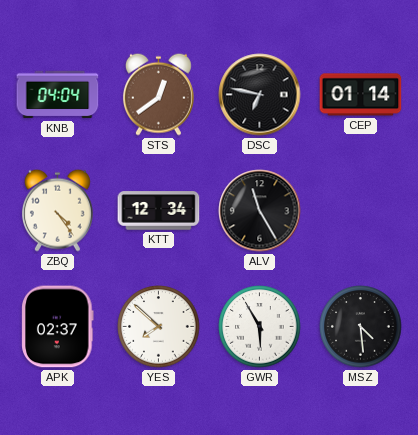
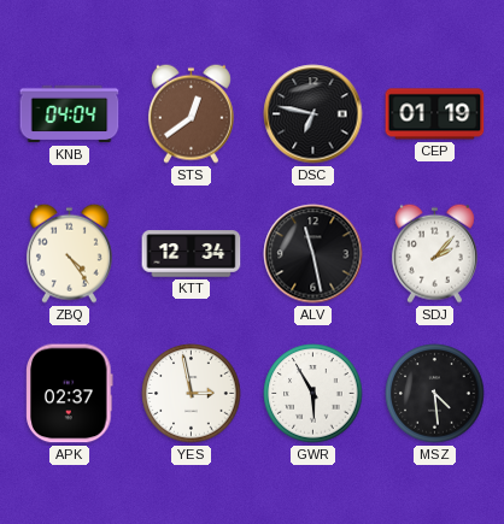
CEP: 01:14 -> 01:19 (435, 114)
ALV: 11:25 -> 11:28 (313, 254)
SDJ: none -> 2:07 (434, 253)
YES: 7:52 -> 2:58 (192, 394)
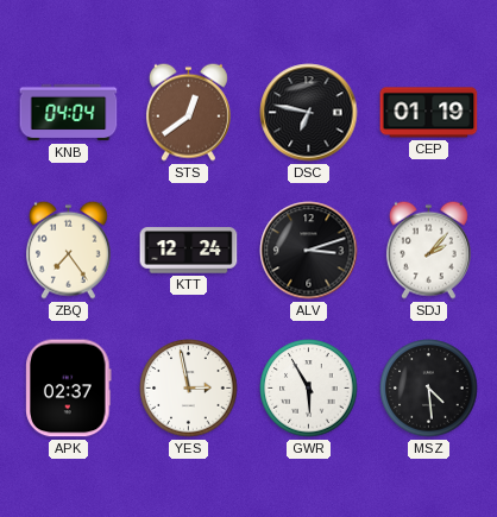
ZBQ: 4:24 -> 7:24 (68, 250)
KTT: 12:34 -> 12:24 (189, 251)
ALV: 11:28 -> 3:12 (309, 251)
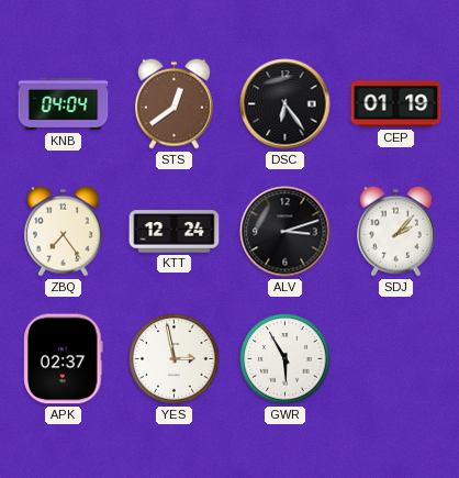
DSC: 6:47 -> 6:24 (286, 104)
MSZ: 4:29 -> none (429, 389)
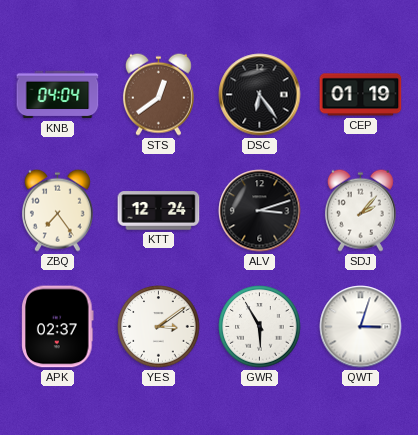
YES: 2:58 -> 3:09 (159, 327)
QWT: none -> 3:03 (361, 327)
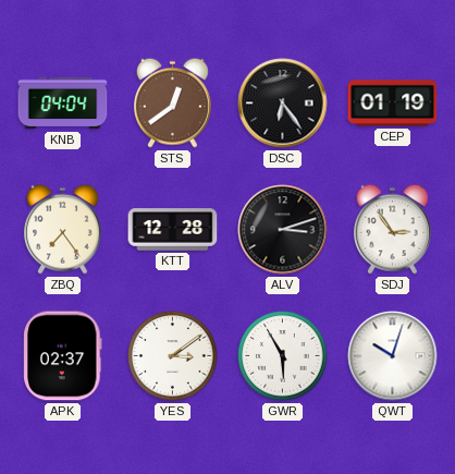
KTT: 12:24 -> 12:28 (173, 230)
SDJ: 2:07 -> 2:54 (392, 229)
QWT: 3:03 -> 10:03 (393, 356)
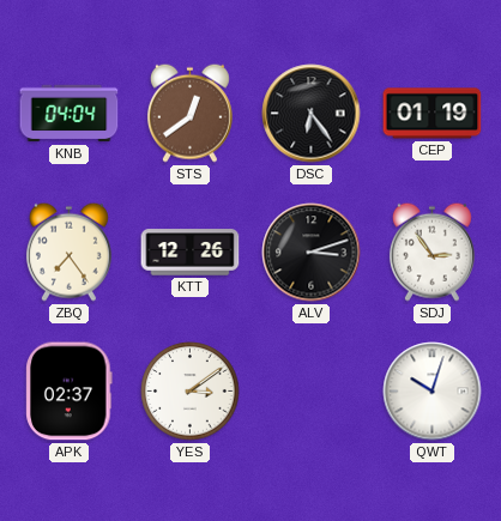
KTT: 12:28 -> 12:26 (191, 253)
GWR: 5:55 -> none (283, 356)
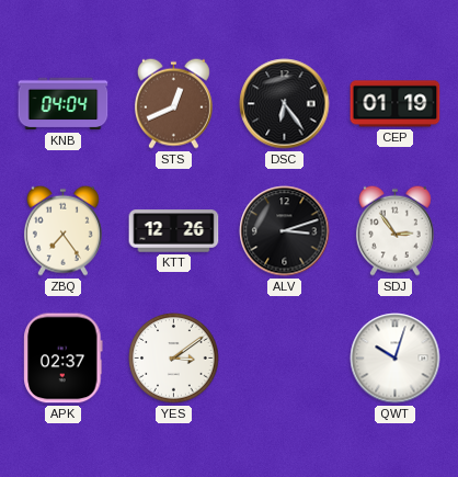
STS: 12:39 -> 12:41 (173, 103)
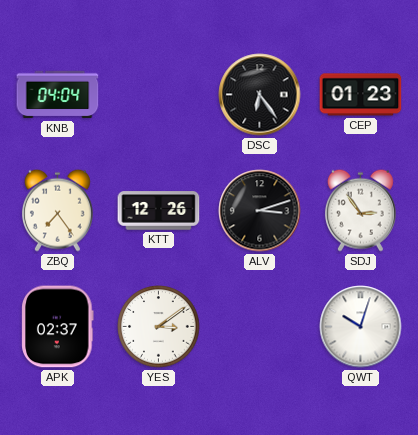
STS: 12:41 -> none (173, 103)
CEP: 01:19 -> 01:23 (361, 95)
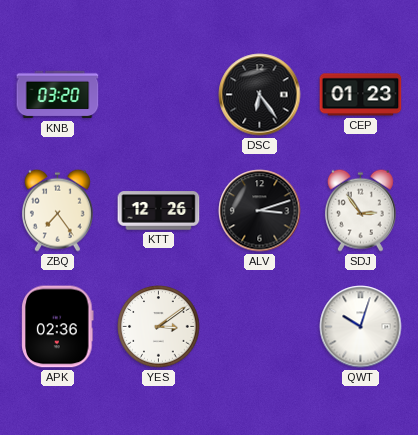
KNB: 04:04 -> 03:20 (58, 95)
APK: 02:37 -> 02:36 (58, 327)
